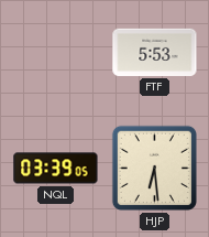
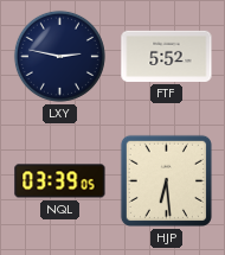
LXY: none -> 2:47 (59, 56)
FTF: 5:53 -> 5:52 (167, 56)
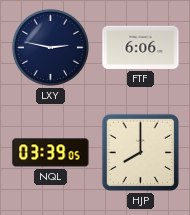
FTF: 5:52 -> 6:06 (141, 47)
HJP: 6:29 -> 8:00 (140, 152)
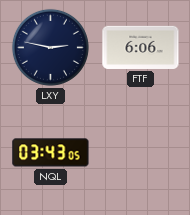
NQL: 03:39 -> 03:43 (51, 153)
HJP: 8:00 -> none (140, 152)
